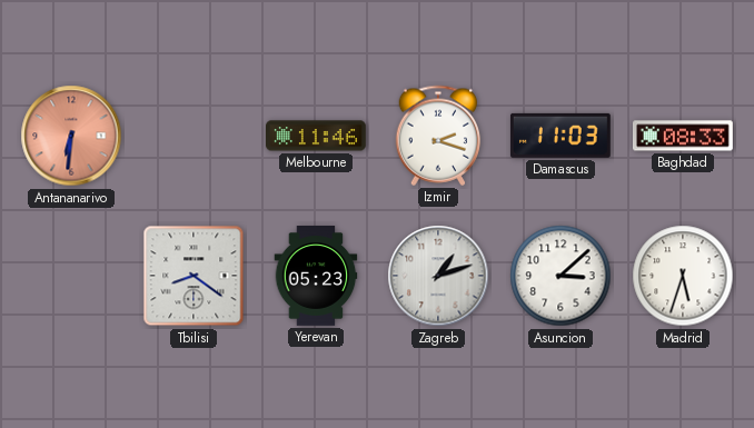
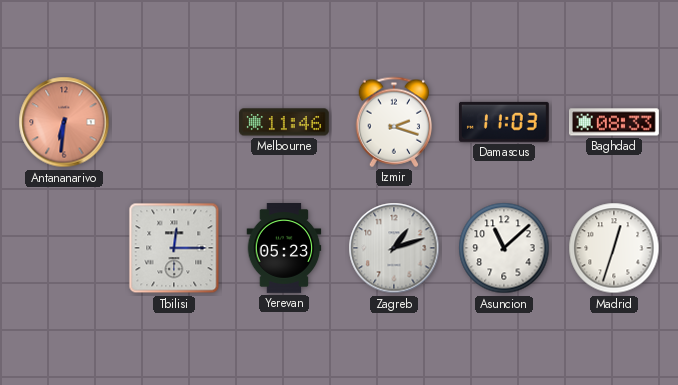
Tbilisi: 8:21 -> 12:15 (174, 248)
Asuncion: 3:08 -> 11:08 (504, 248)
Madrid: 5:33 -> 12:33 (614, 248)
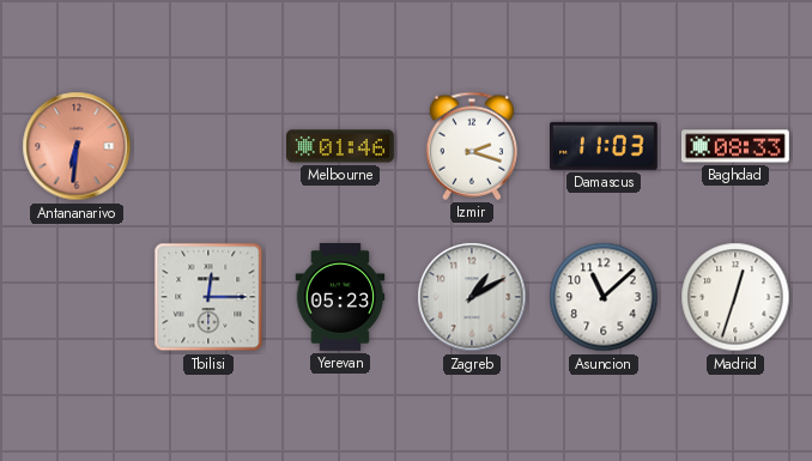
Melbourne: 11:46 -> 01:46 (341, 146)
Zagreb: 1:12 -> 1:10 (472, 297)
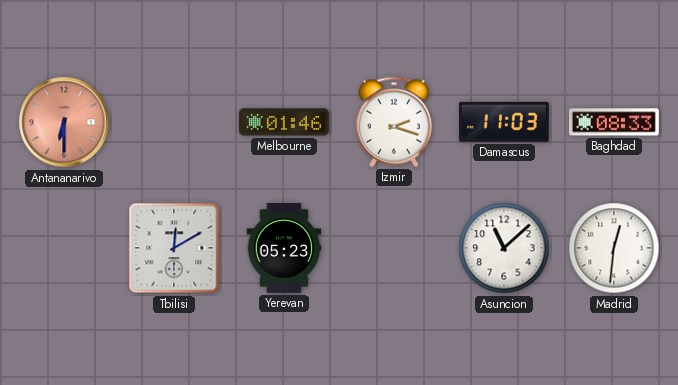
Antananarivo: 6:31 -> 6:30 (64, 122)
Tbilisi: 12:15 -> 12:10 (174, 248)
Zagreb: 1:10 -> none (472, 297)
Madrid: 12:33 -> 12:31 (614, 248)
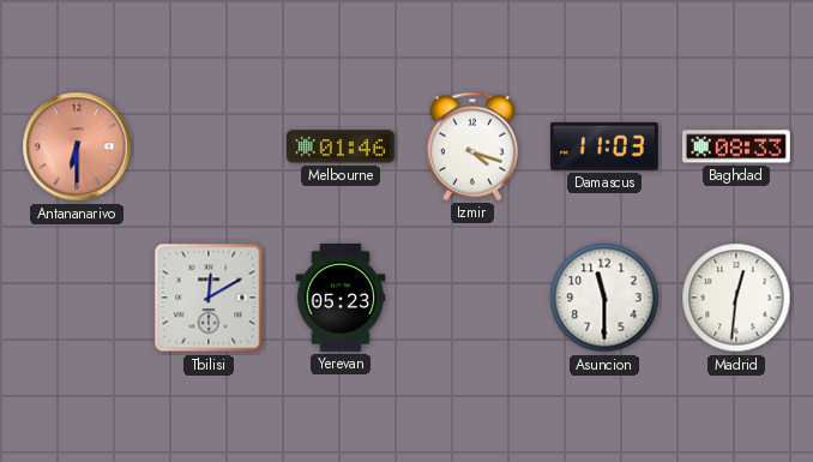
Izmir: 2:18 -> 4:18 (472, 146)
Asuncion: 11:08 -> 11:30 (604, 298)
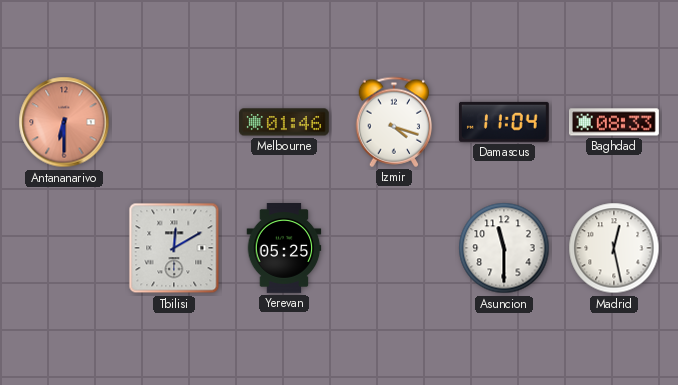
Damascus: 11:03 -> 11:04 (504, 122)
Yerevan: 05:23 -> 05:25 (284, 249)
Madrid: 12:31 -> 12:28 (614, 248)
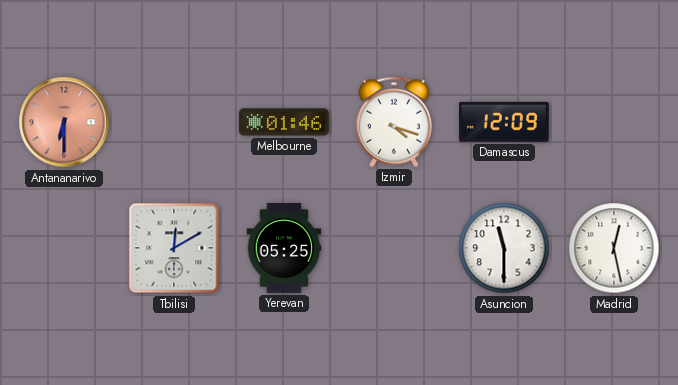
Damascus: 11:04 -> 12:09 (504, 122)
Baghdad: 08:33 -> none (615, 122)
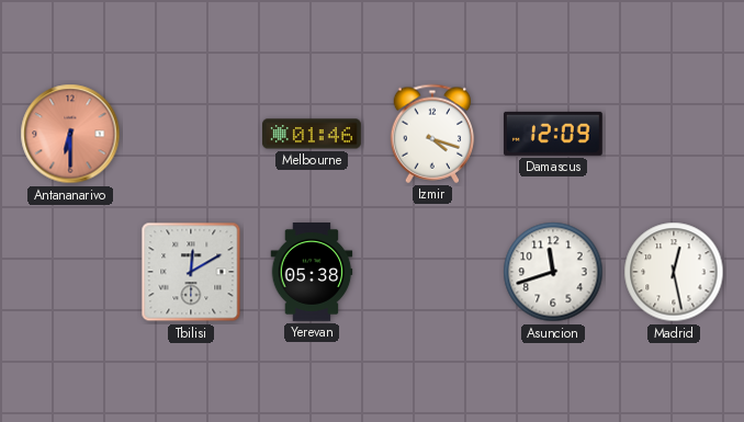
Yerevan: 05:25 -> 05:38 (312, 273)
Asuncion: 11:30 -> 11:42 (553, 272)
